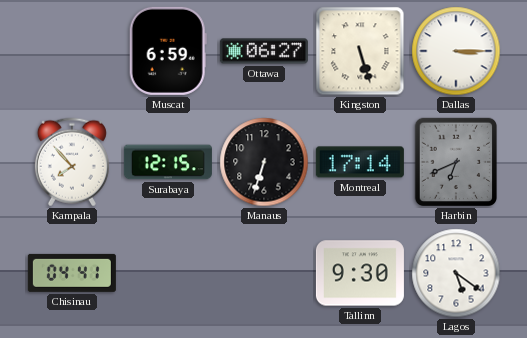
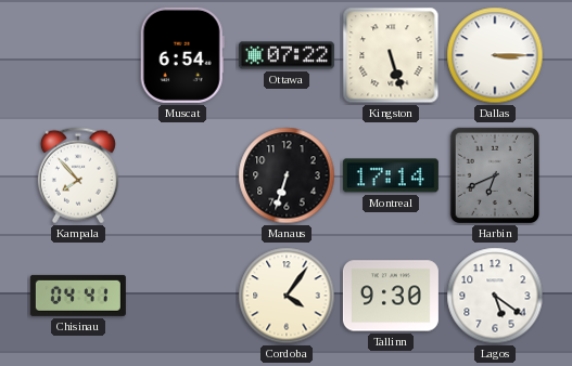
Muscat: 6:59 -> 6:54 (182, 55)
Ottawa: 06:27 -> 07:22 (287, 55)
Surabaya: 12:15 -> none (168, 162)
Cordoba: none -> 4:06 (287, 296)
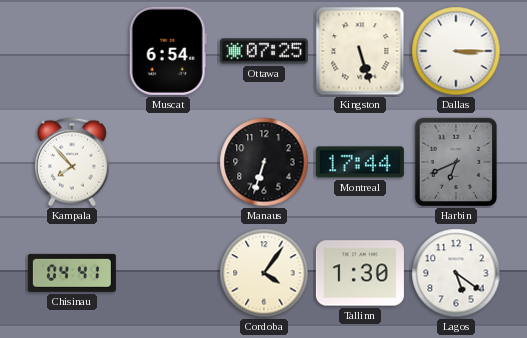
Ottawa: 07:22 -> 07:25 (264, 51)
Montreal: 17:14 -> 17:44 (360, 162)
Tallinn: 9:30 -> 1:30 (360, 273)
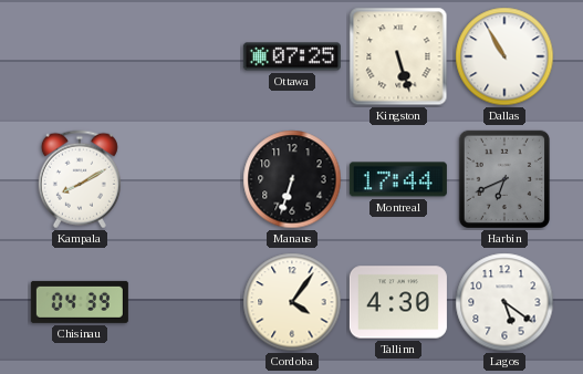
Muscat: 6:54 -> none (168, 51)
Dallas: 3:15 -> 10:55 (504, 56)
Kampala: 7:53 -> 8:10 (80, 179)
Chisinau: 04:41 -> 04:39 (80, 302)
Tallinn: 1:30 -> 4:30 (398, 302)
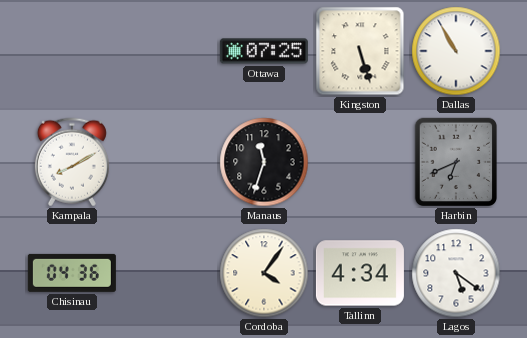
Manaus: 6:33 -> 11:33 (264, 162)
Montreal: 17:44 -> none (398, 179)
Chisinau: 04:39 -> 04:36 (72, 273)
Tallinn: 4:30 -> 4:34 (360, 273)
